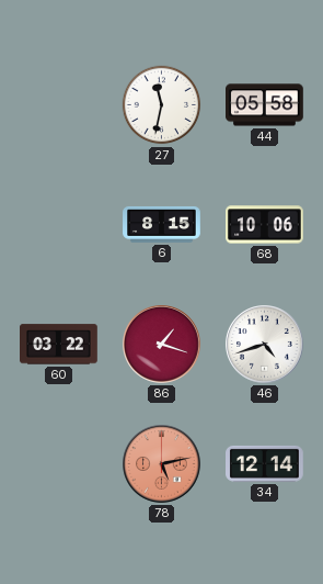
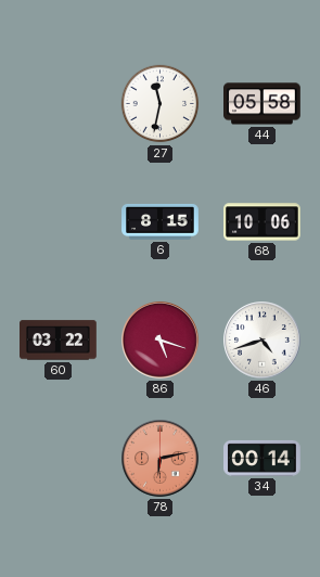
86: 1:18 -> 5:18 (161, 341)
78: 5:13 -> 6:13 (161, 459)
34: 12:14 -> 00:14 (263, 458)
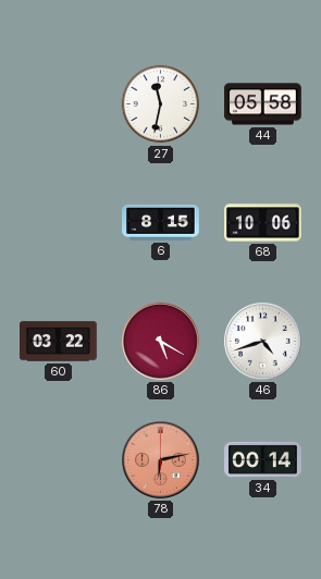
86: 5:18 -> 5:20 (161, 342)
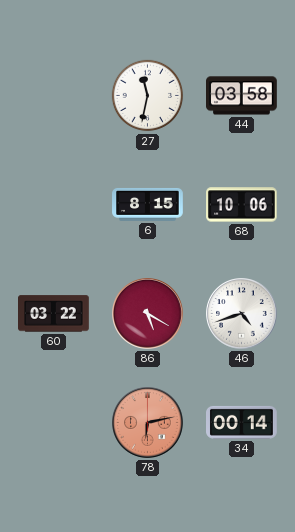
44: 05:58 -> 03:58 (242, 96)
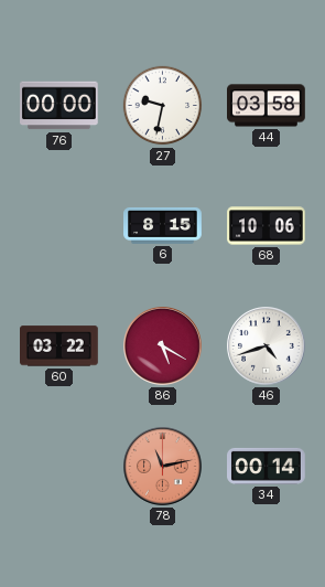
76: none -> 00:00 (59, 106)
27: 11:32 -> 9:32 (163, 106)
78: 6:13 -> 11:13 (163, 467)
